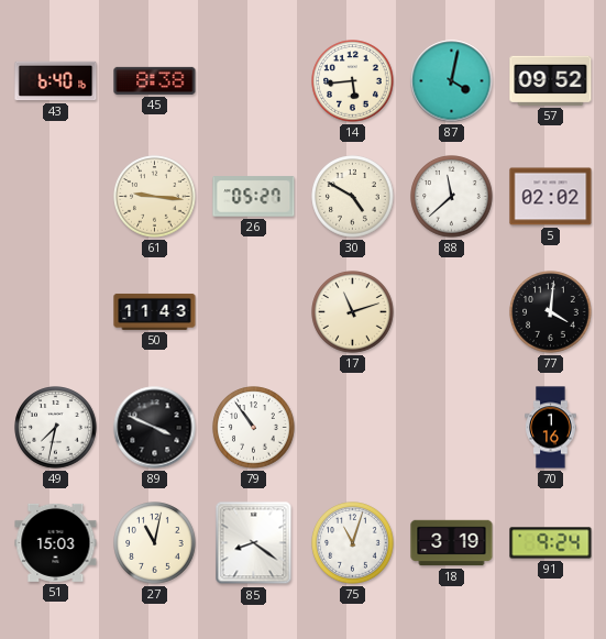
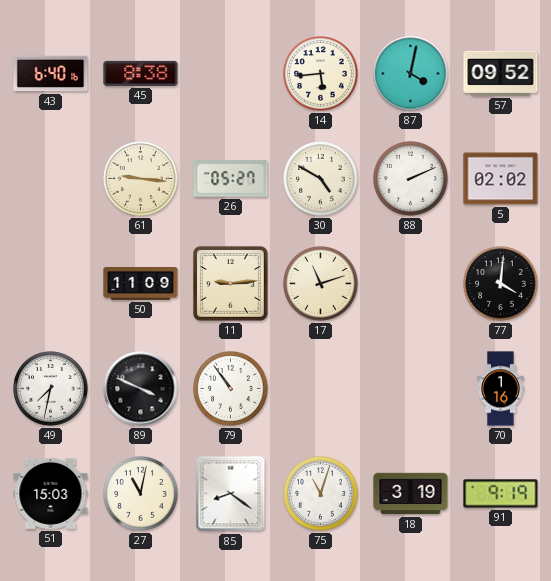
88: 11:38 -> 2:11 (411, 179)
50: 11:43 -> 11:09 (141, 284)
11: none -> 9:14 (230, 283)
91: 9:24 -> 9:19 (501, 494)
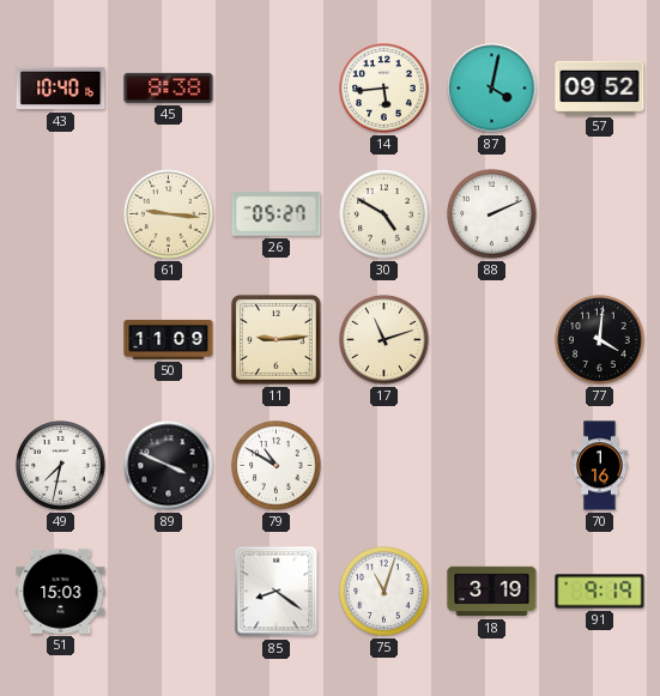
43: 6:40 -> 10:40 (61, 89)
5: 02:02 -> none (501, 179)
79: 10:54 -> 10:50 (277, 466)
27: 11:02 -> none (141, 494)
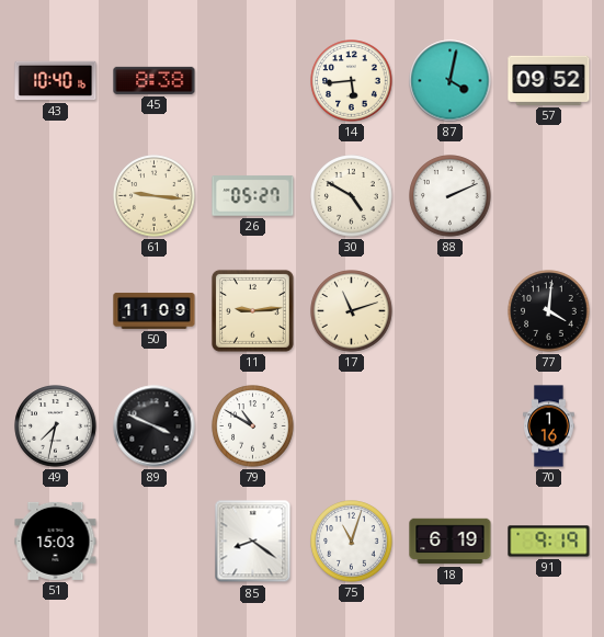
18: 3:19 -> 6:19 (451, 542)
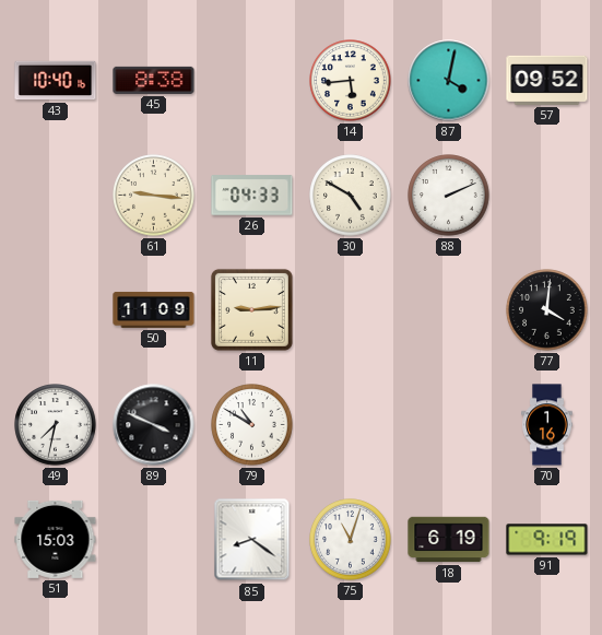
26: 05:27 -> 04:33 (252, 196)
17: 11:12 -> none (352, 311)
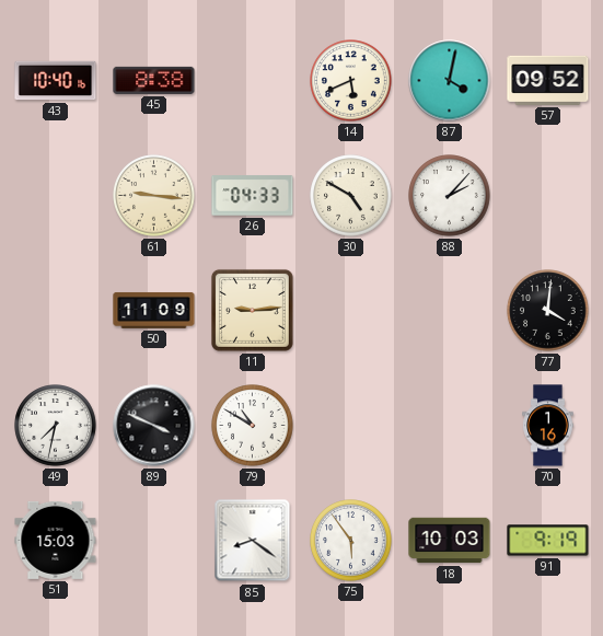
14: 5:44 -> 5:41 (351, 81)
88: 2:11 -> 2:07 (450, 196)
75: 11:03 -> 5:54 (351, 541)
18: 6:19 -> 10:03 (450, 541)
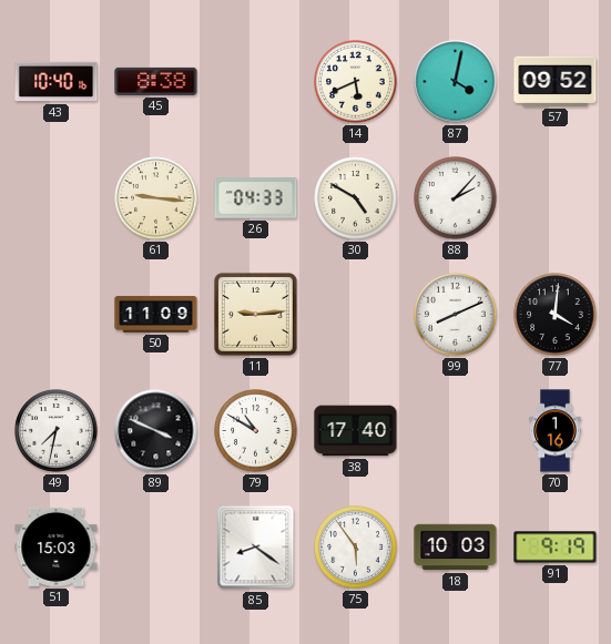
99: none -> 8:11 (456, 315)
38: none -> 17:40 (356, 431)
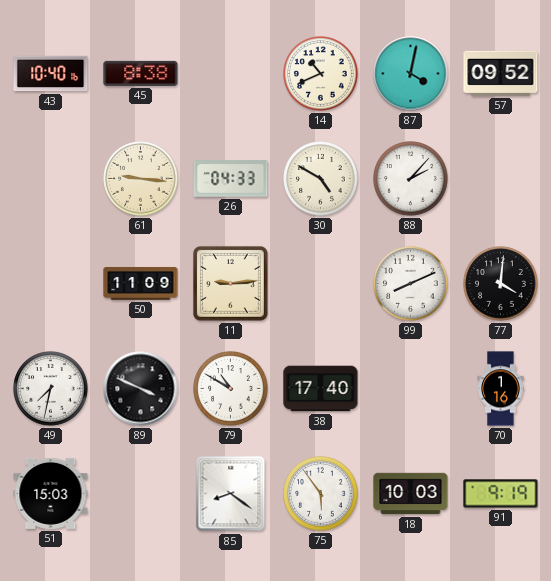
14: 5:41 -> 10:41 (321, 74)
